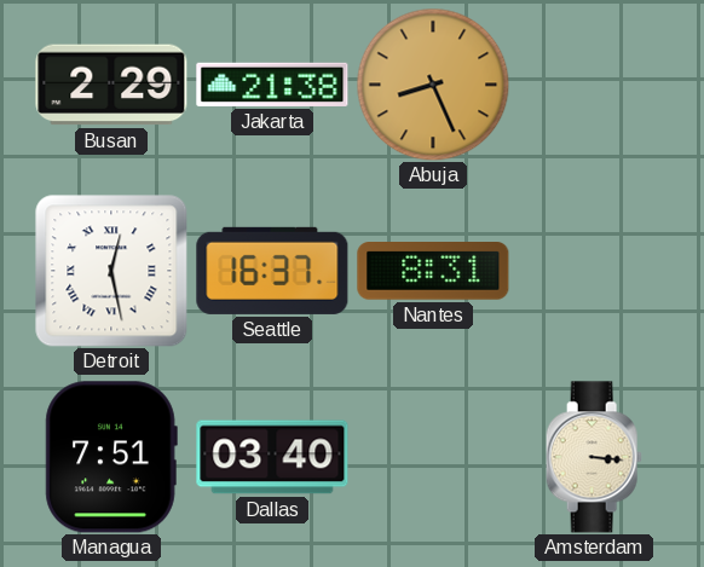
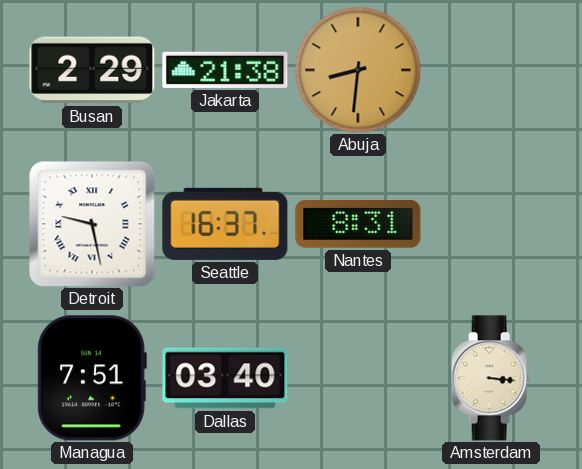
Abuja: 8:26 -> 8:31 (358, 70)
Detroit: 12:28 -> 9:28 (92, 224)
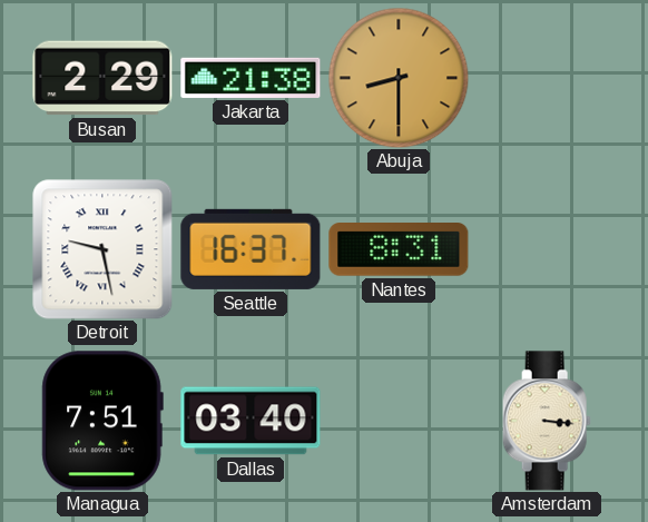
Abuja: 8:31 -> 8:30 (399, 78)
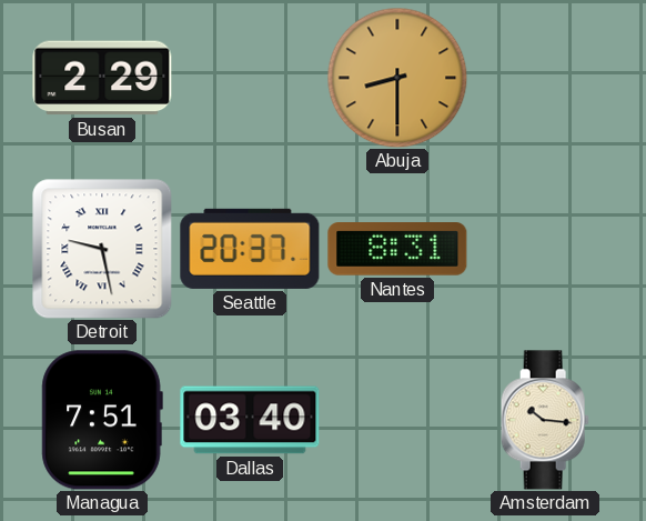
Jakarta: 21:38 -> none (251, 78)
Seattle: 16:37 -> 20:37 (250, 249)
Amsterdam: 3:16 -> 10:16 (545, 420)
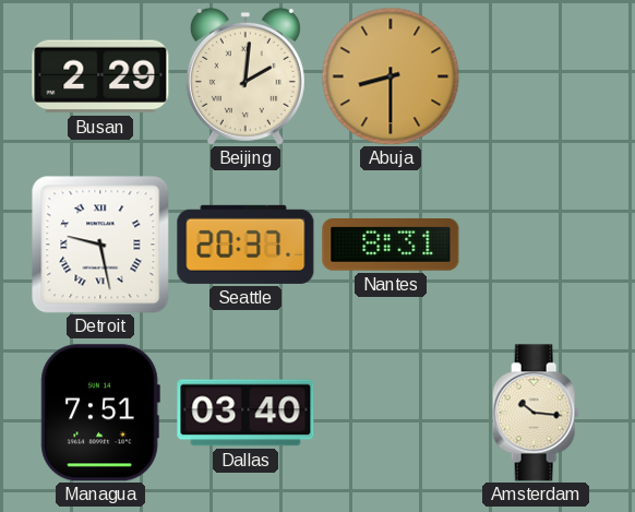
Beijing: none -> 2:01 (245, 76)
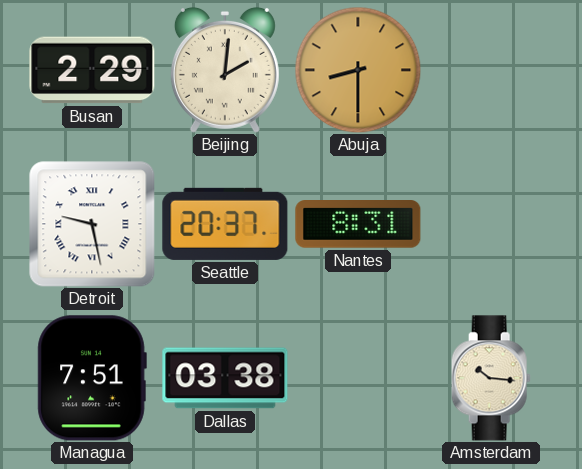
Dallas: 03:40 -> 03:38 (225, 378)
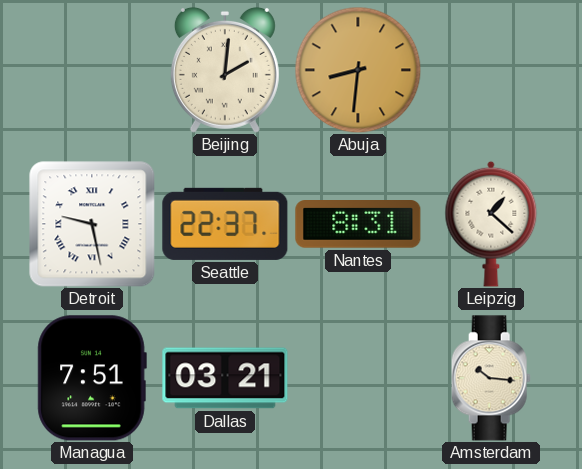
Busan: 2:29 -> none (92, 70)
Abuja: 8:30 -> 8:31 (358, 70)
Seattle: 20:37 -> 22:37 (225, 224)
Leipzig: none -> 1:22 (491, 224)
Dallas: 03:38 -> 03:21 (225, 378)
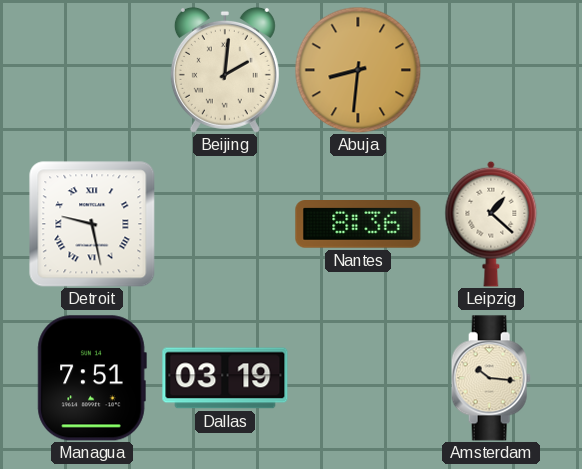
Seattle: 22:37 -> none (225, 224)
Nantes: 8:31 -> 8:36 (358, 225)
Dallas: 03:21 -> 03:19 (225, 378)
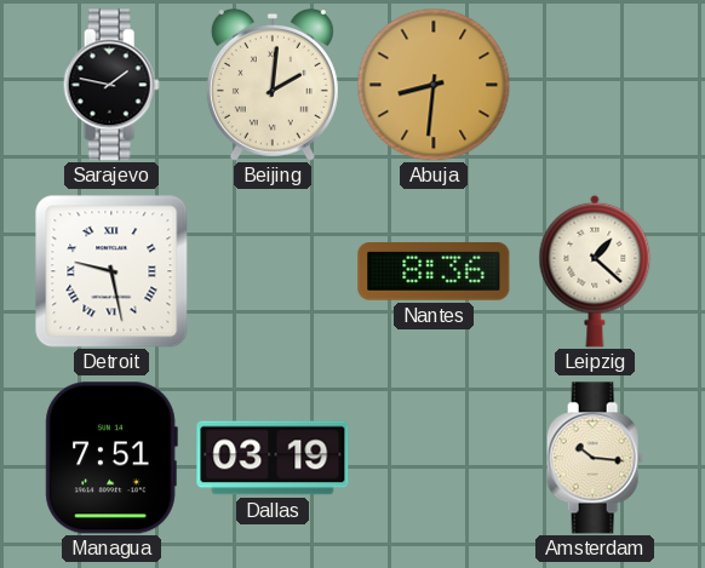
Sarajevo: none -> 1:47 (111, 85)
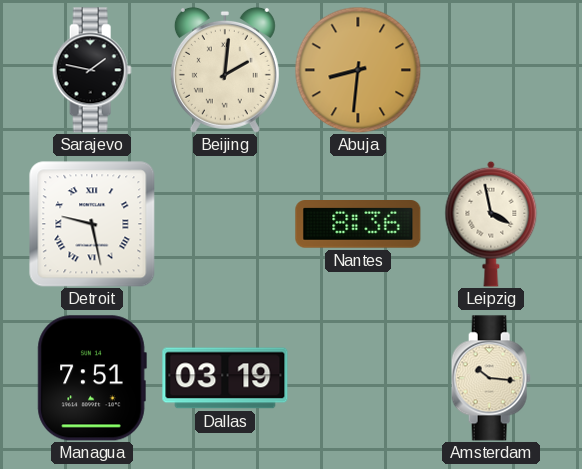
Leipzig: 1:22 -> 3:58 (491, 224)
